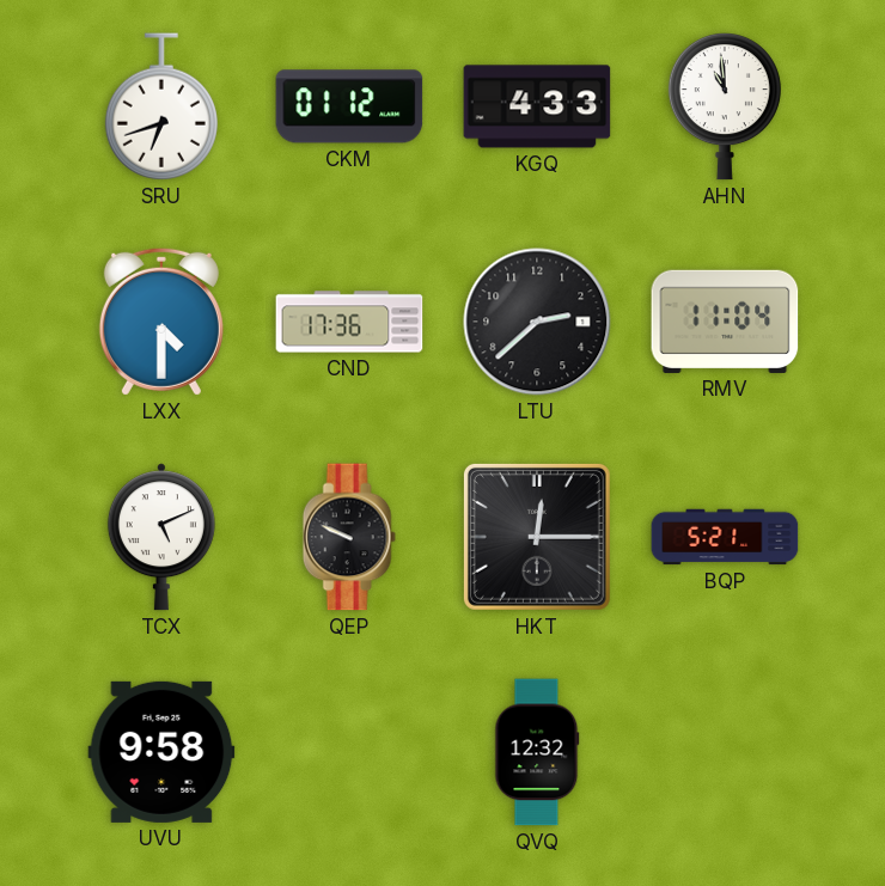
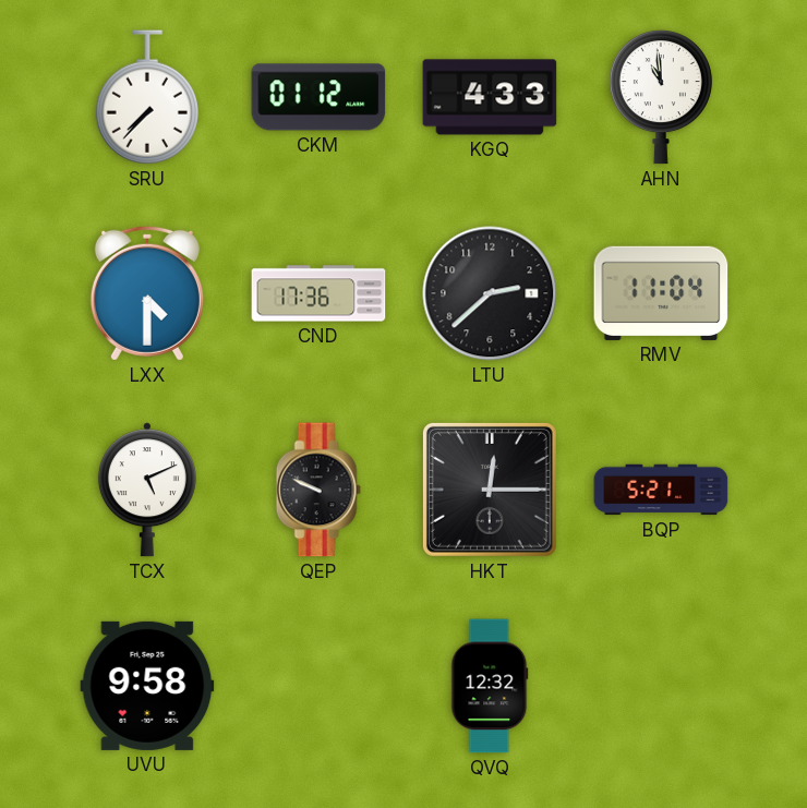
SRU: 6:42 -> 7:37 (147, 97)
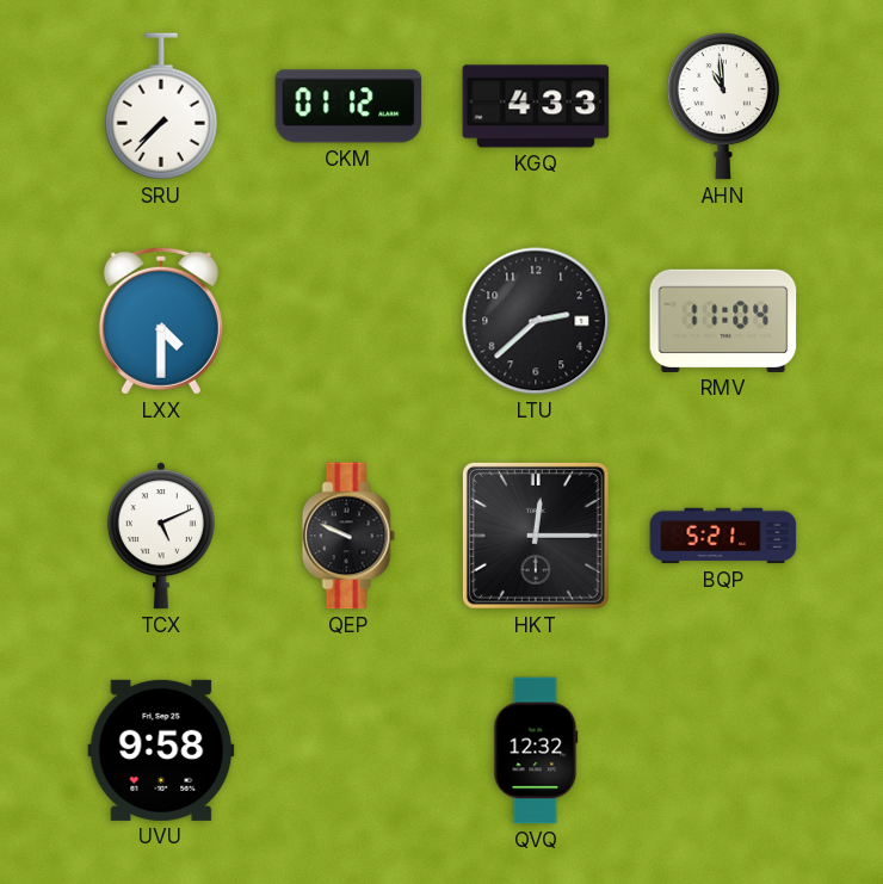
CND: 17:36 -> none (318, 293)
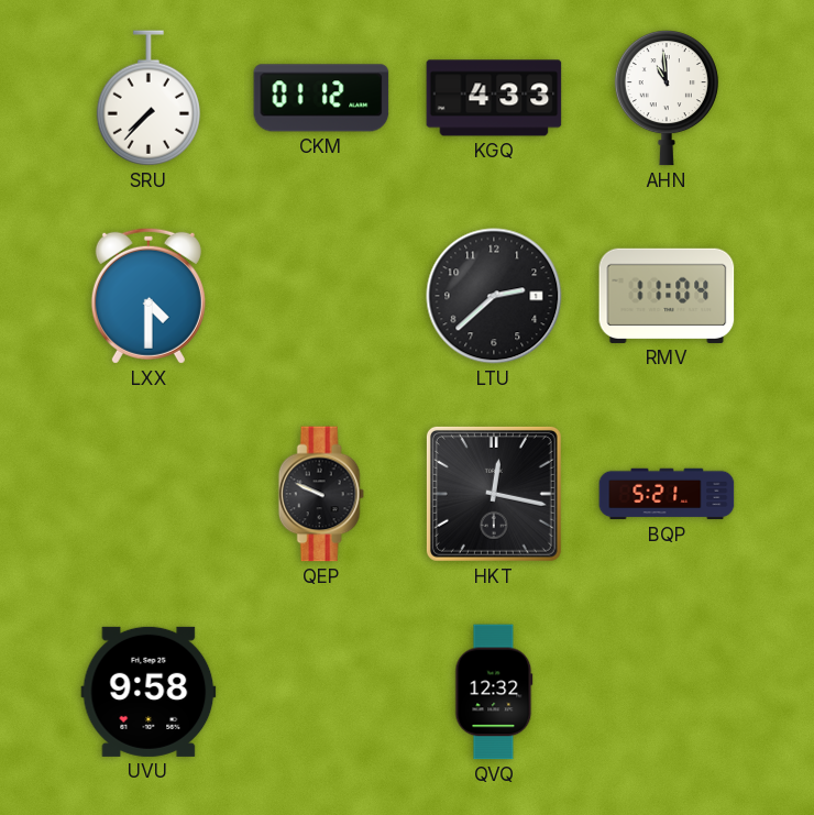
TCX: 5:11 -> none (161, 536)
HKT: 12:15 -> 12:17 (494, 494)
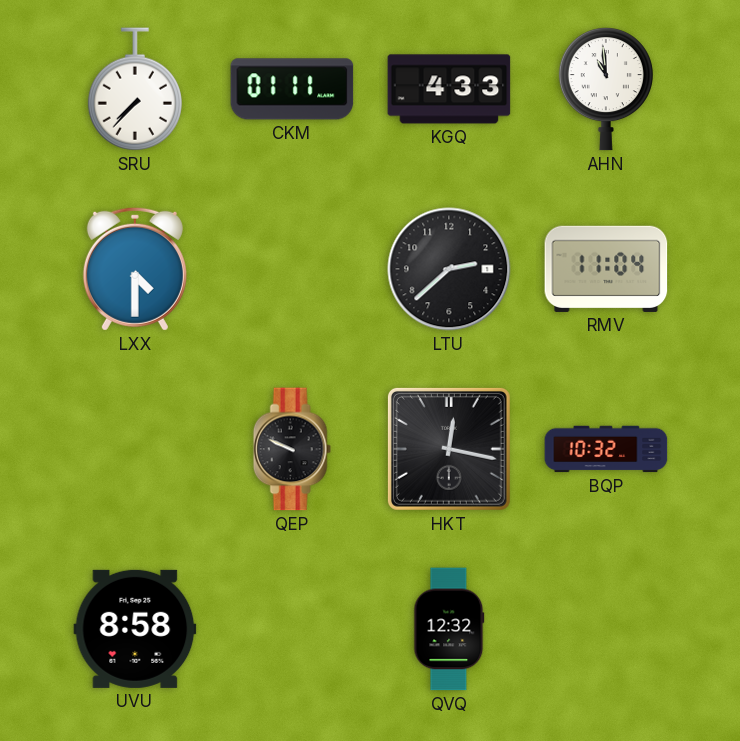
CKM: 01:12 -> 01:11 (292, 89)
BQP: 5:21 -> 10:32 (606, 449)
UVU: 9:58 -> 8:58 (135, 629)
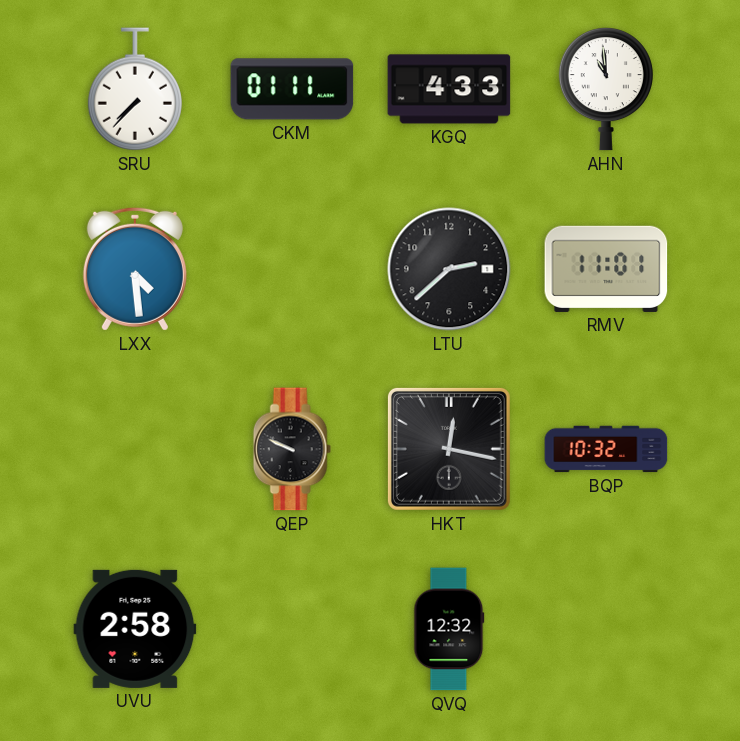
LXX: 4:30 -> 4:29 (135, 269)
RMV: 11:04 -> 11:01 (606, 269)
UVU: 8:58 -> 2:58 (135, 629)
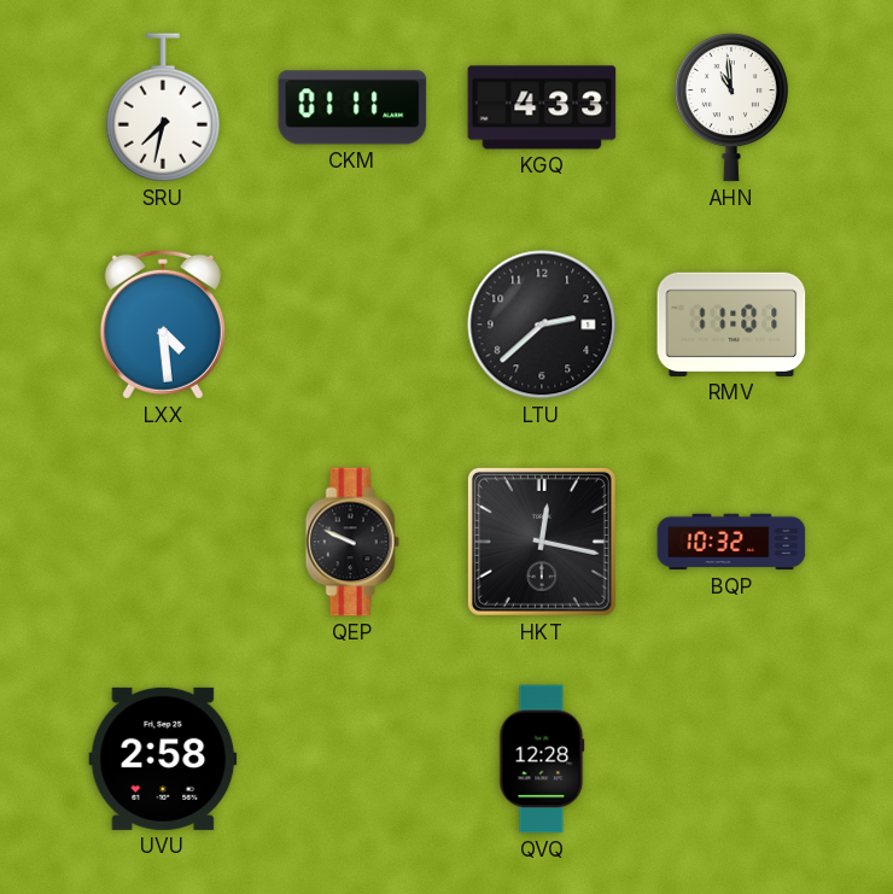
SRU: 7:37 -> 7:32 (163, 107)
QVQ: 12:32 -> 12:28 (542, 759)
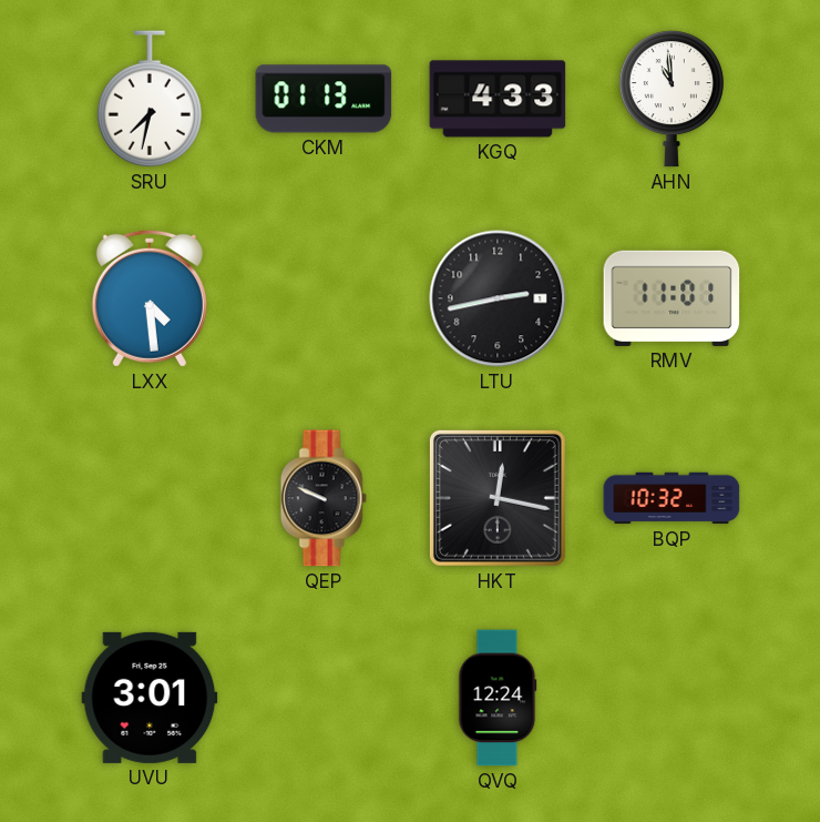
CKM: 01:11 -> 01:13 (324, 99)
LTU: 2:38 -> 2:43 (498, 298)
UVU: 2:58 -> 3:01 (150, 698)
QVQ: 12:28 -> 12:24 (498, 698)
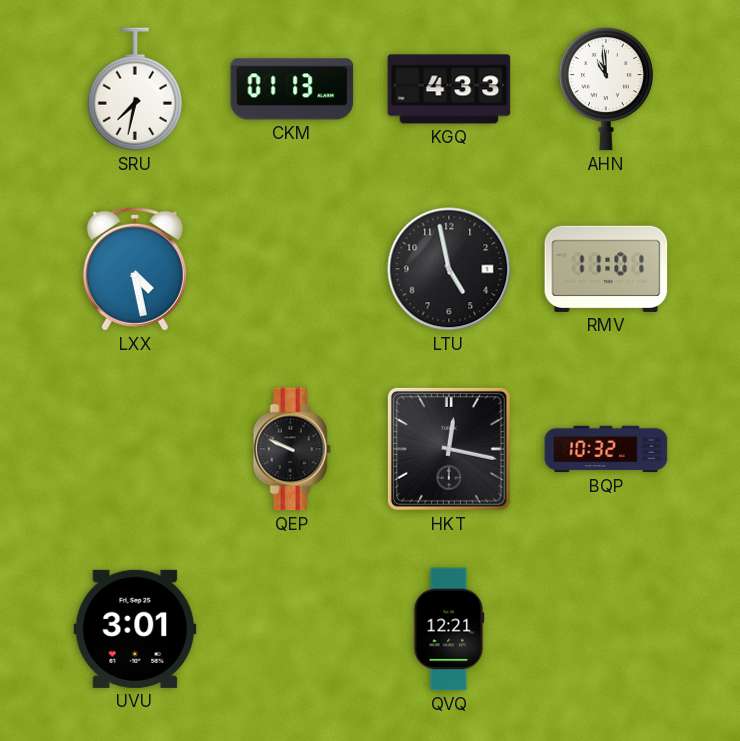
LXX: 4:29 -> 4:28 (135, 269)
LTU: 2:43 -> 4:58 (449, 269)
QVQ: 12:24 -> 12:21 (449, 629)
